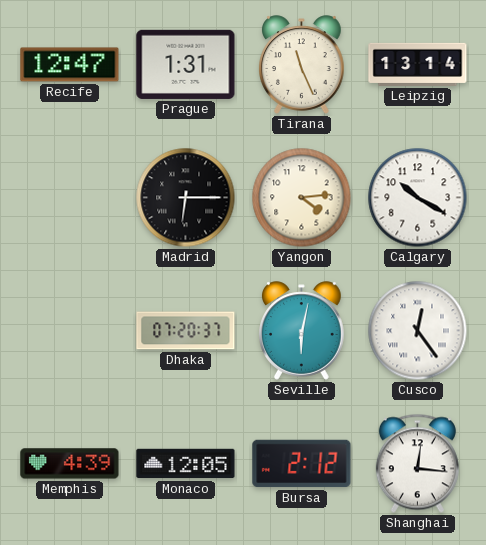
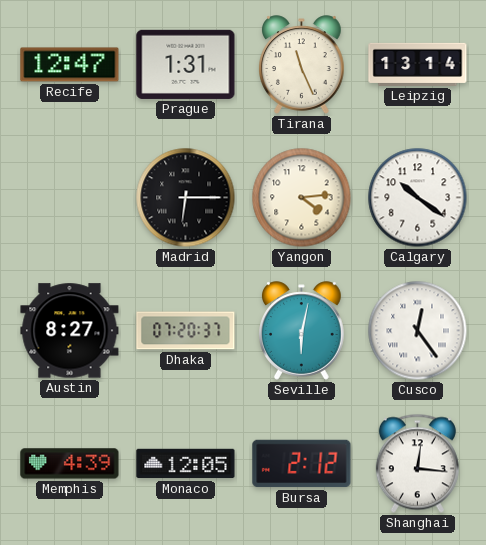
Calgary: 10:20 -> 10:21 (418, 198)
Austin: none -> 8:27 (70, 331)
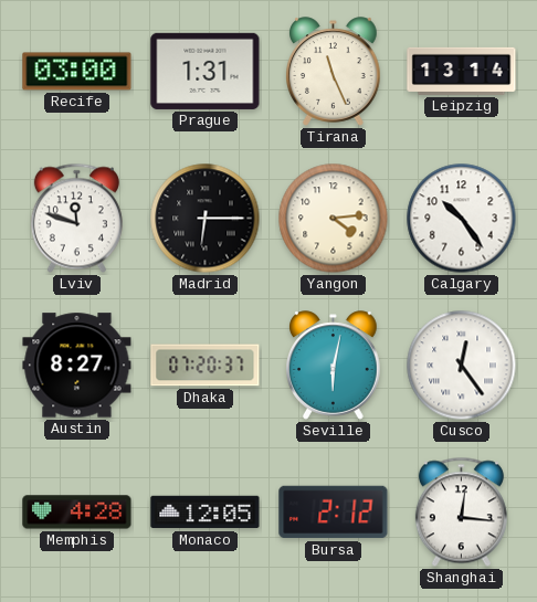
Recife: 12:47 -> 03:00 (77, 72)
Lviv: none -> 11:48 (76, 219)
Calgary: 10:21 -> 10:24 (462, 219)
Memphis: 4:39 -> 4:28 (77, 513)
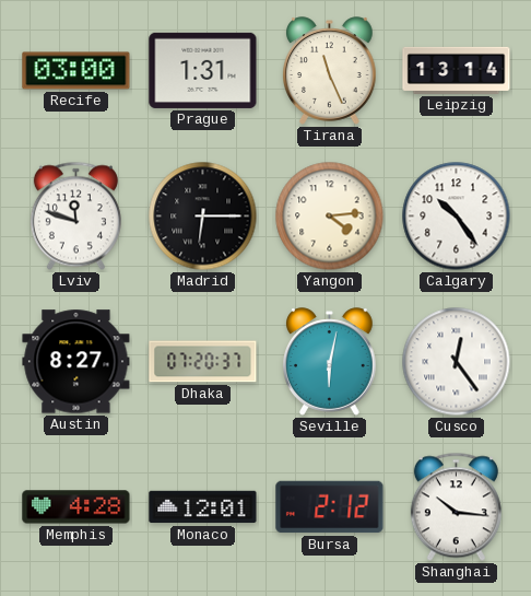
Monaco: 12:05 -> 12:01 (203, 507)
Shanghai: 12:16 -> 10:16 (456, 507)
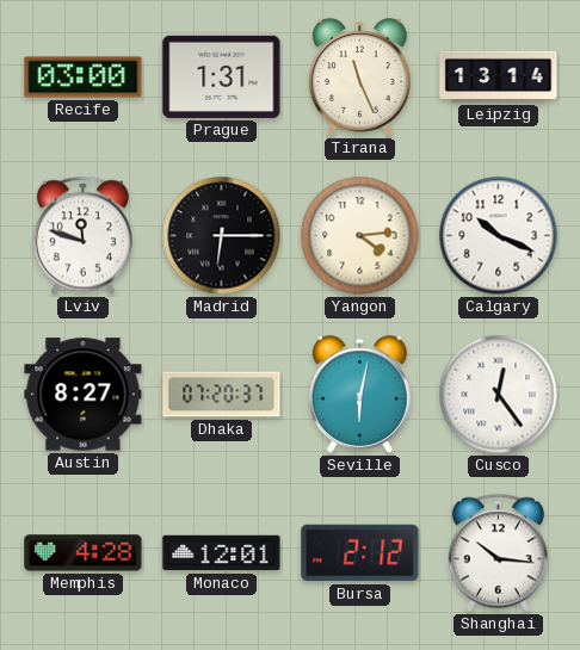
Calgary: 10:24 -> 10:19 (499, 236)
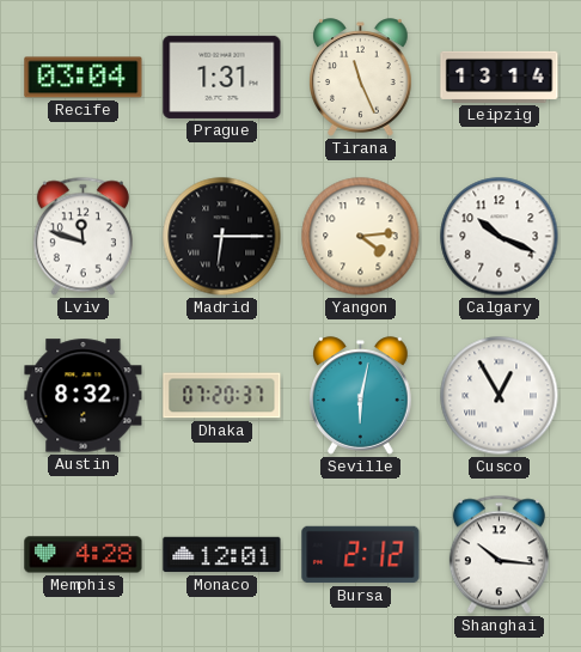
Recife: 03:00 -> 03:04 (84, 78)
Austin: 8:27 -> 8:32 (84, 396)
Cusco: 12:24 -> 12:55 (500, 396)
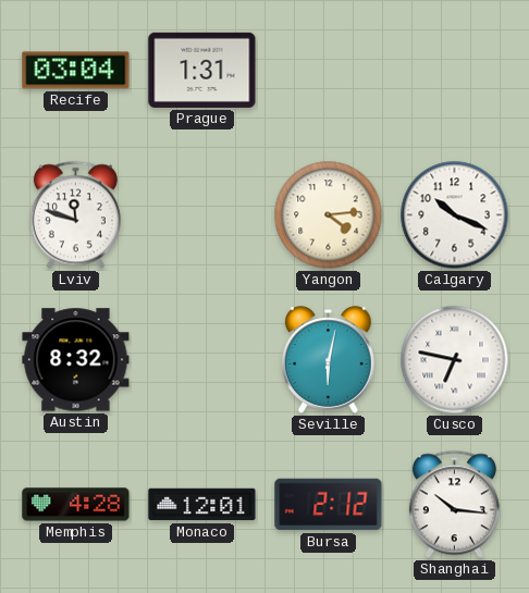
Tirana: 11:26 -> none (361, 78)
Leipzig: 13:14 -> none (500, 77)
Madrid: 6:15 -> none (222, 237)
Dhaka: 07:20 -> none (222, 396)
Cusco: 12:55 -> 6:47 (455, 360)
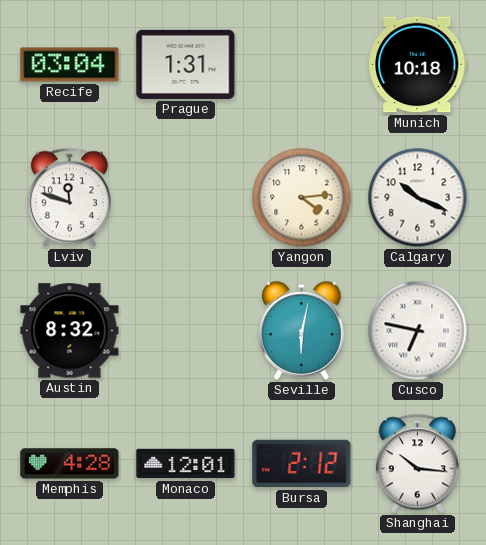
Munich: none -> 10:18 (418, 65)
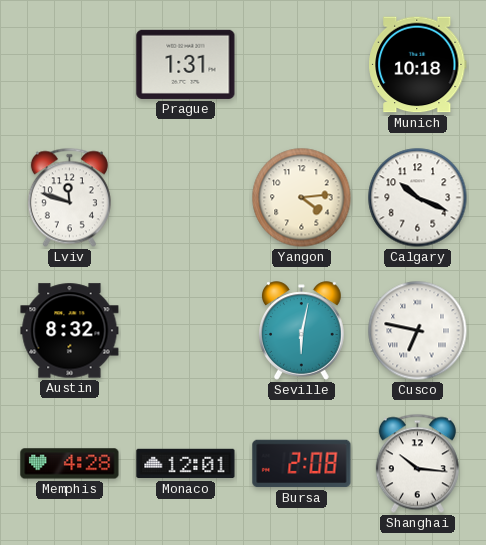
Recife: 03:04 -> none (70, 65)
Bursa: 2:12 -> 2:08 (302, 464)
